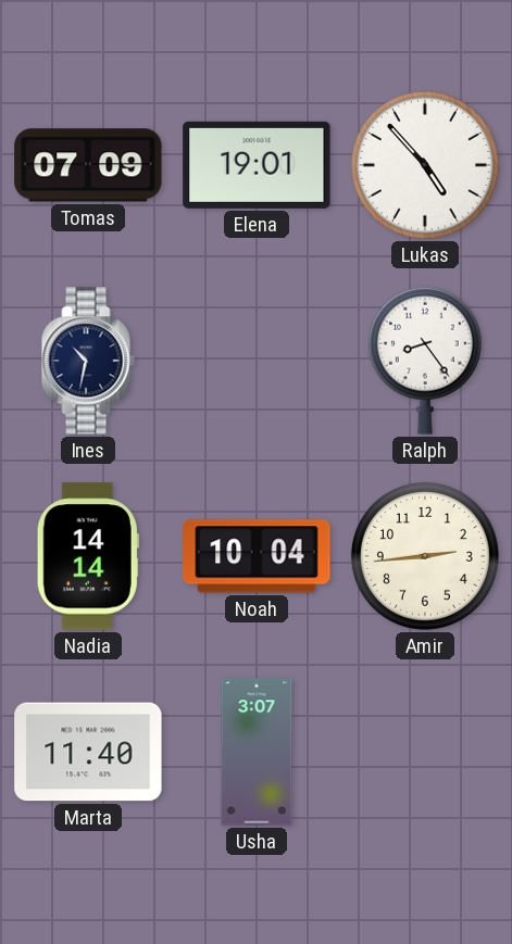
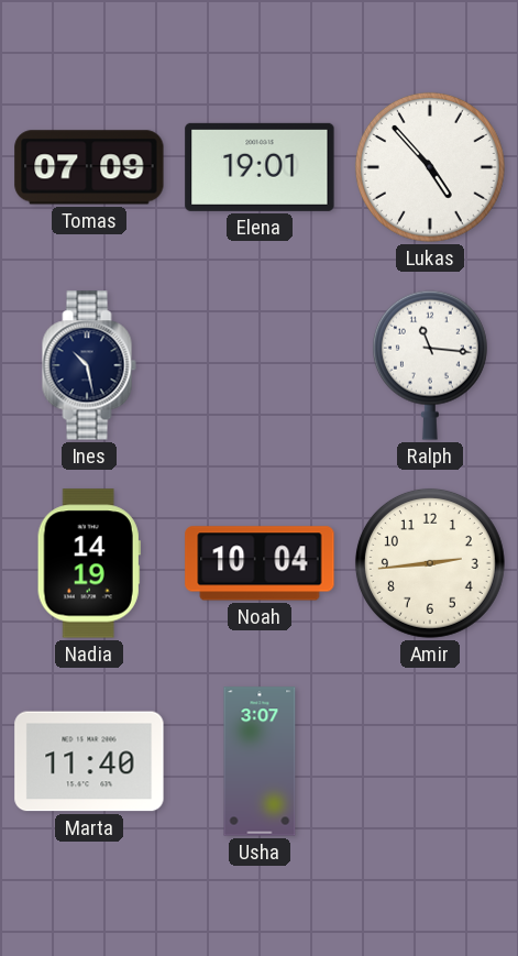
Ines: 10:32 -> 10:28 (89, 365)
Ralph: 8:24 -> 11:16 (430, 365)
Nadia: 14:14 -> 14:19 (89, 563)
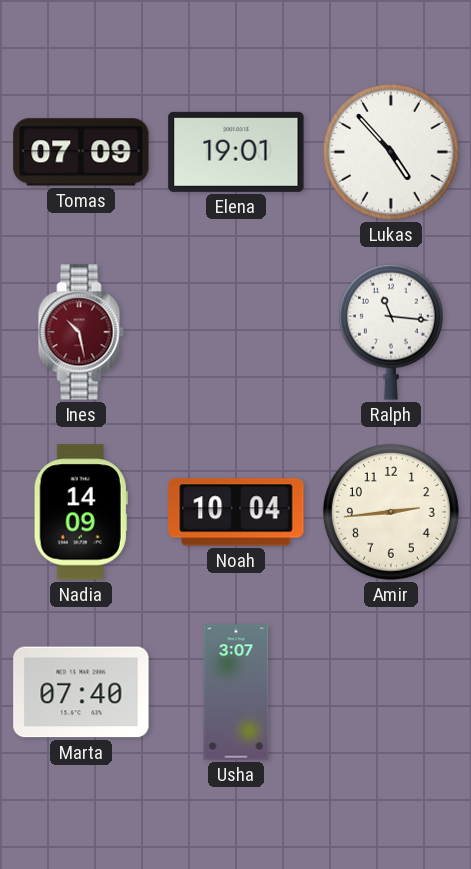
Ines dial: navy -> burgundy (81, 332)
Nadia: 14:19 -> 14:09 (81, 512)
Marta: 11:40 -> 07:40 (81, 692)
